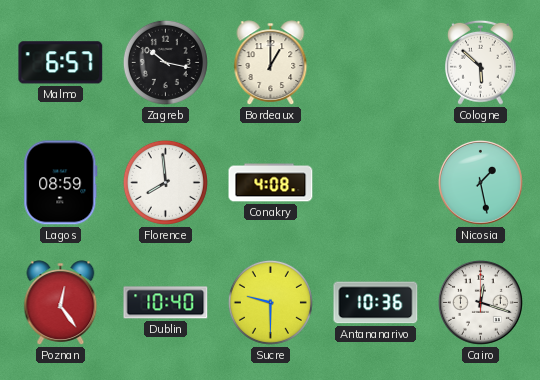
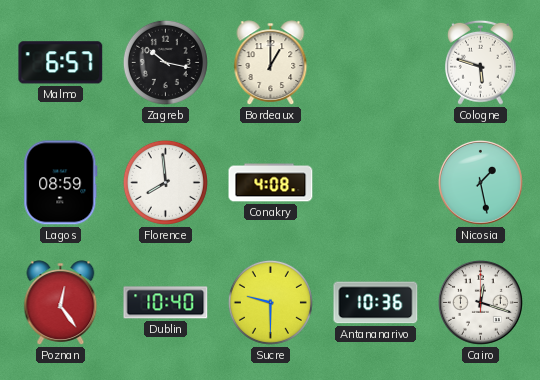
Cologne: 5:52 -> 5:48 (481, 62)
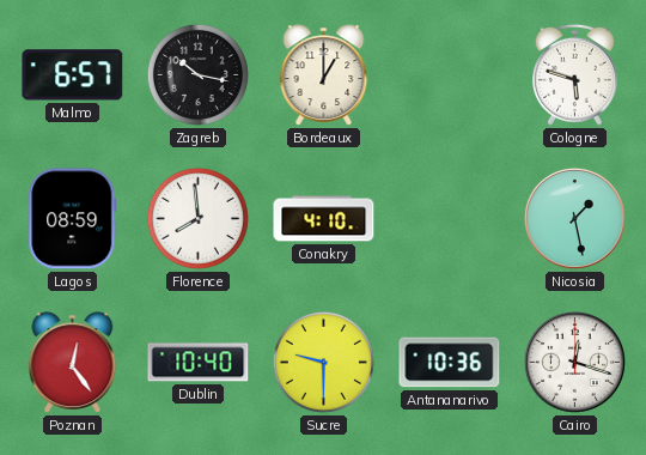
Conakry: 4:08 -> 4:10 (324, 219)
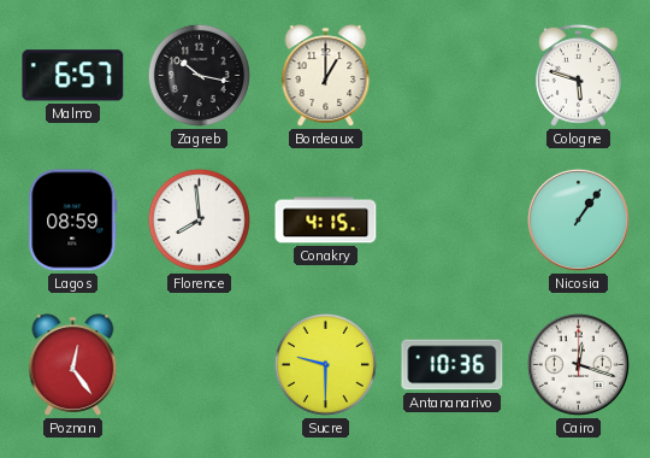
Conakry: 4:10 -> 4:15 (326, 221)
Nicosia: 1:28 -> 1:06 (578, 219)
Dublin: 10:40 -> none (199, 363)
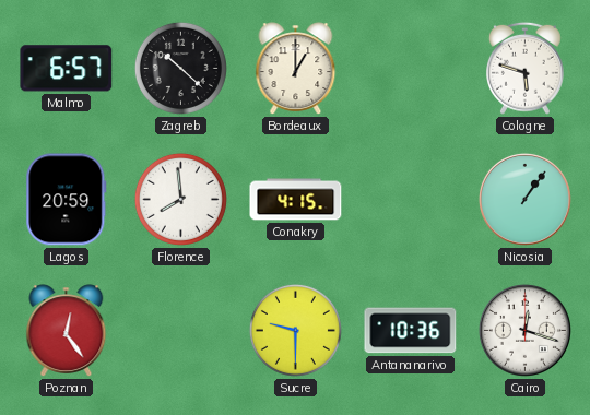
Zagreb: 10:17 -> 10:22 (180, 68)
Lagos: 08:59 -> 20:59 (67, 200)
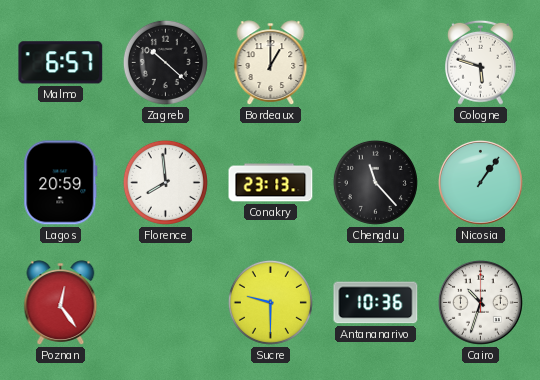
Conakry: 4:15 -> 23:13 (271, 183)
Chengdu: none -> 11:23 (375, 182)
Cairo: 12:18 -> 10:33 (480, 302)
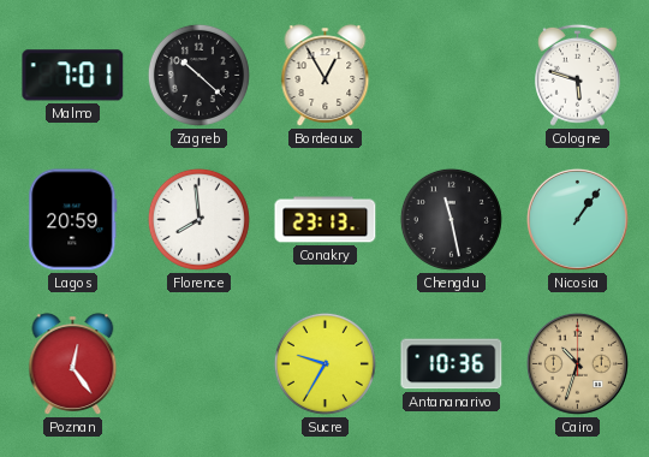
Malmo: 6:57 -> 7:01 (73, 76)
Bordeaux: 1:00 -> 12:55 (326, 76)
Chengdu: 11:23 -> 11:28 (451, 219)
Sucre: 9:30 -> 9:35 (324, 363)
Cairo dial: white -> champagne (577, 363)
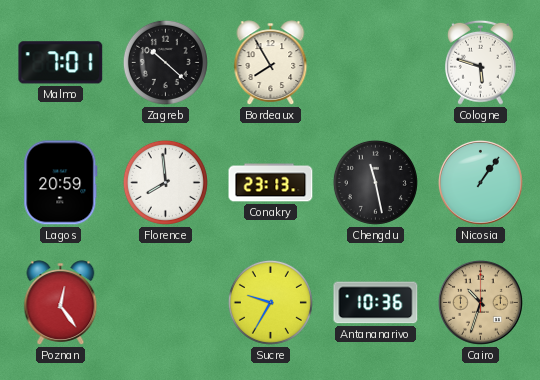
Bordeaux: 12:55 -> 7:55 (271, 63)
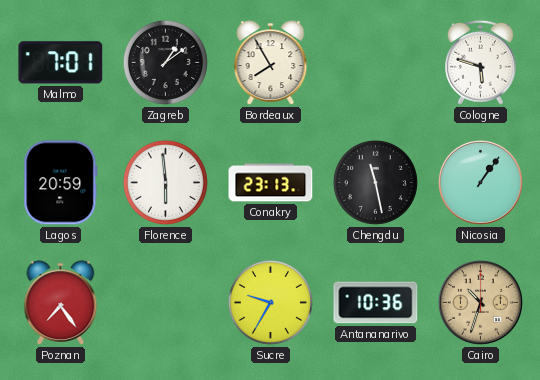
Zagreb: 10:22 -> 1:09 (165, 62)
Florence: 7:59 -> 5:59 (165, 182)
Poznan: 12:24 -> 7:24 (61, 303)
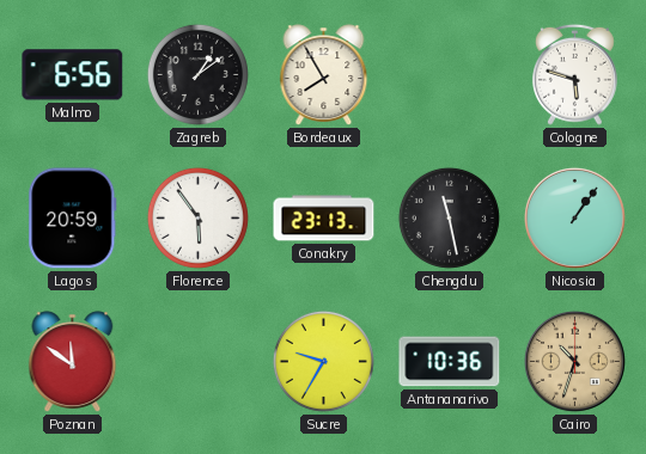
Malmo: 7:01 -> 6:56 (73, 75)
Florence: 5:59 -> 5:54 (197, 217)
Poznan: 7:24 -> 11:51 (73, 362)
